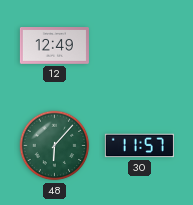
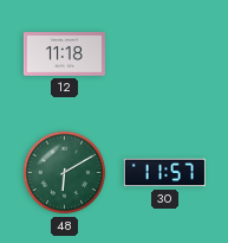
12: 12:49 -> 11:18 (64, 55)
48: 6:07 -> 6:10 (65, 173)
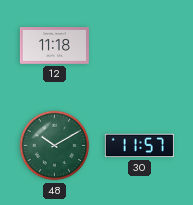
48: 6:10 -> 10:10 (55, 146)
